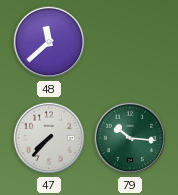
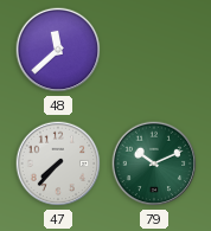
79: 10:16 -> 10:11 (154, 163)
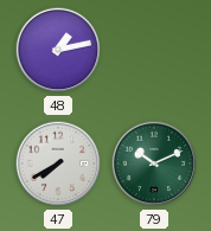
48: 11:38 -> 1:13 (58, 50)
47: 7:37 -> 7:40 (58, 163)
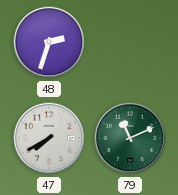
48: 1:13 -> 2:33 (49, 42)
79: 10:11 -> 11:11 (130, 138)
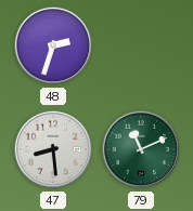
47: 7:40 -> 8:29 (53, 149)
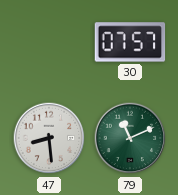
48: 2:33 -> none (53, 45)
30: none -> 07:57 (130, 42)
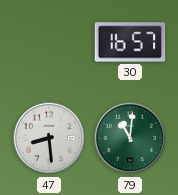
30: 07:57 -> 16:57 (130, 42)
79: 11:11 -> 11:01 (130, 138)
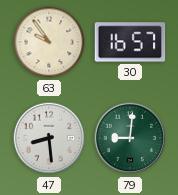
63: none -> 9:54 (49, 42)
79: 11:01 -> 9:01 (130, 138)
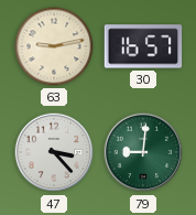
63: 9:54 -> 9:13 (54, 46)
47: 8:29 -> 3:23 (54, 152)
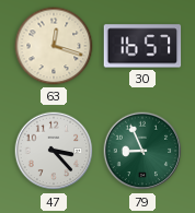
63: 9:13 -> 12:18 (54, 46)
79: 9:01 -> 8:56 (142, 151)
